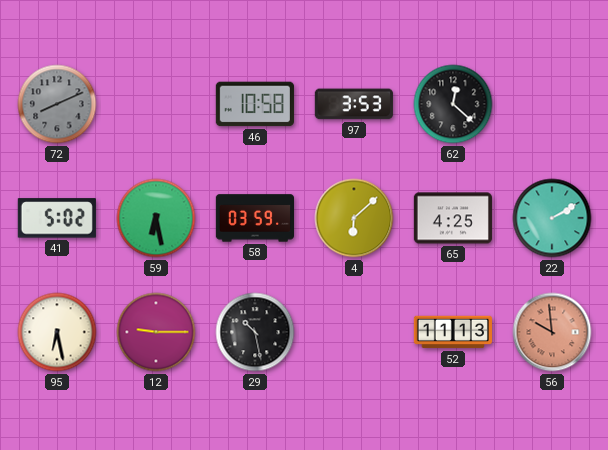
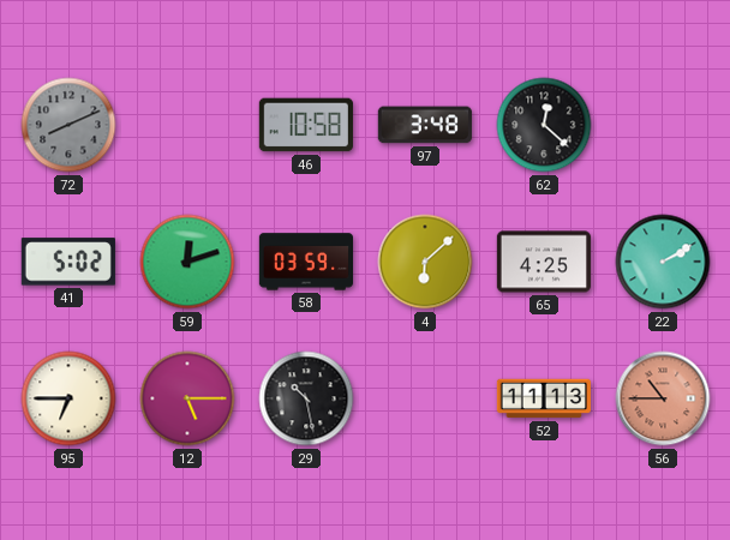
97: 3:53 -> 3:48 (425, 125)
59: 6:28 -> 12:12 (187, 262)
95: 6:28 -> 6:45 (68, 398)
12: 9:15 -> 5:15 (187, 398)
56: 9:59 -> 10:45 (663, 398)
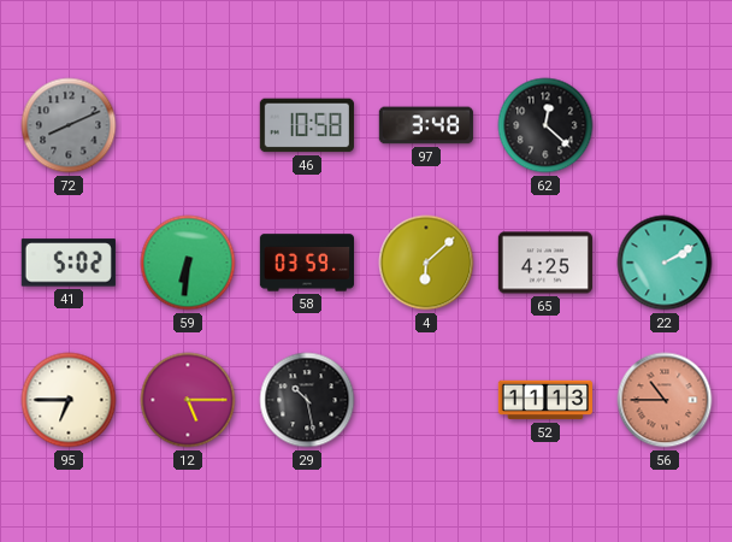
59: 12:12 -> 6:31 (188, 263)
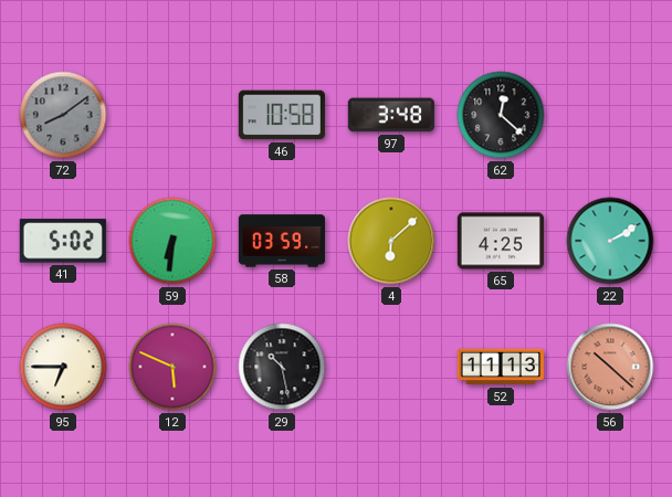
72: 8:11 -> 8:09 (63, 115)
12: 5:15 -> 5:49 (172, 367)
56: 10:45 -> 10:22 (610, 367)
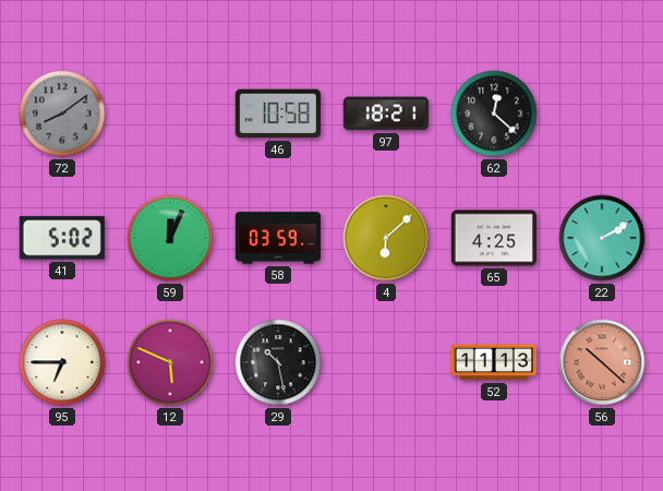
97: 3:48 -> 18:21 (386, 113)
59: 6:31 -> 12:04 (170, 238)
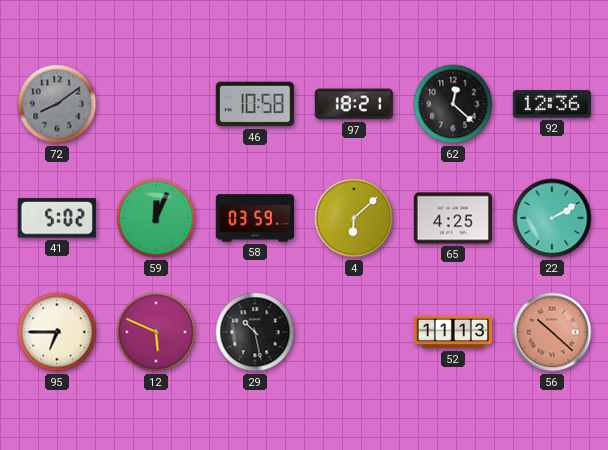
92: none -> 12:36 (551, 104)
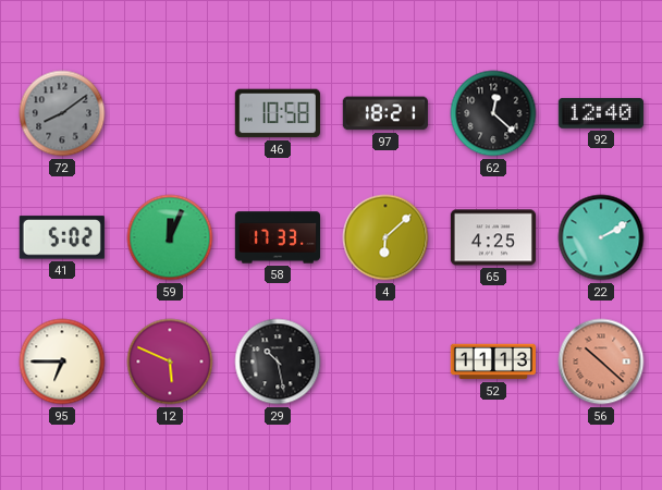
92: 12:36 -> 12:40 (600, 113)
58: 03:59 -> 17:33 (277, 237)
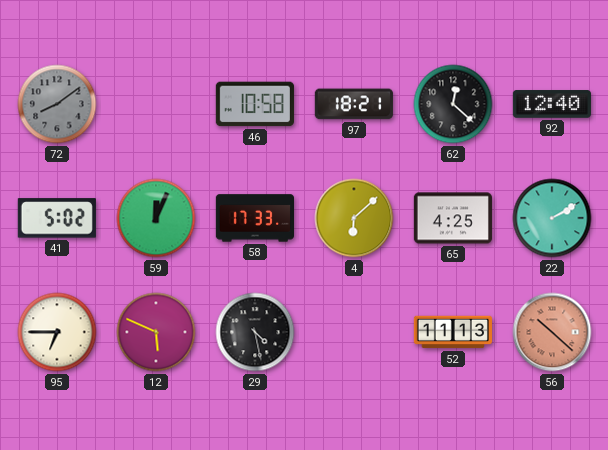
29: 10:28 -> 4:28 (255, 332)
